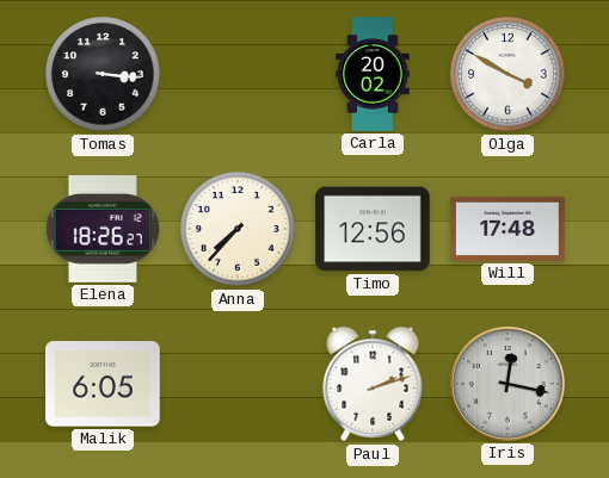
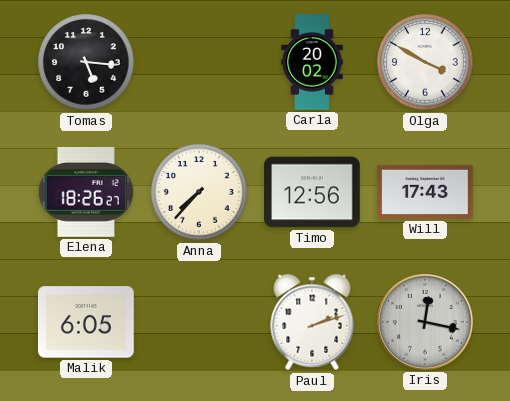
Tomas: 3:16 -> 5:16 (86, 62)
Will: 17:48 -> 17:43 (425, 192)
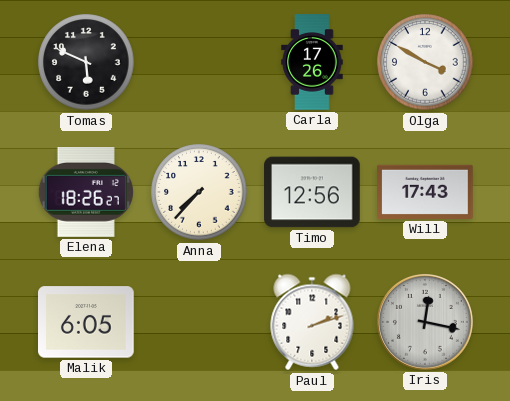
Tomas: 5:16 -> 5:49 (86, 62)
Carla: 20:02 -> 17:26 (312, 62)
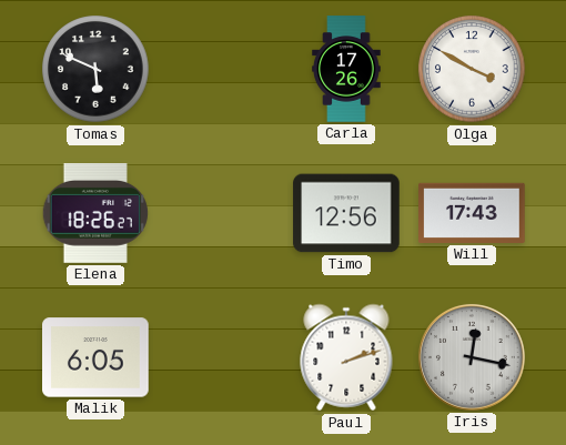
Anna: 7:37 -> none (199, 192)
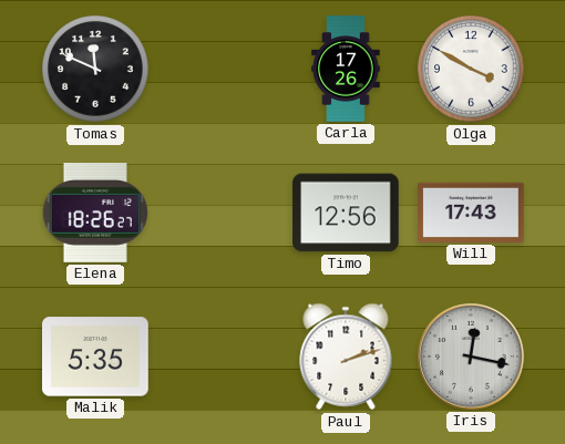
Tomas: 5:49 -> 11:49 (95, 69)
Malik: 6:05 -> 5:35 (95, 357)
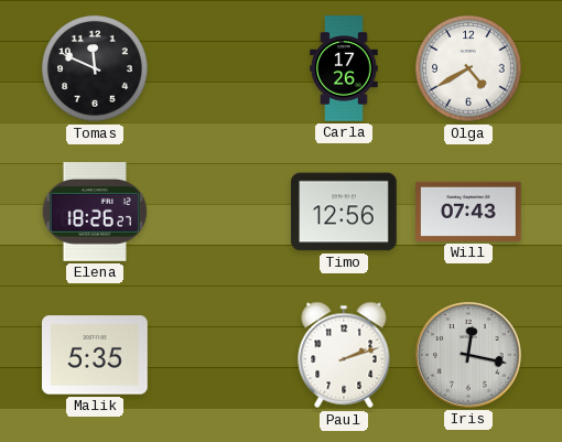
Olga: 3:50 -> 4:40 (468, 68)
Will: 17:43 -> 07:43 (468, 212)
